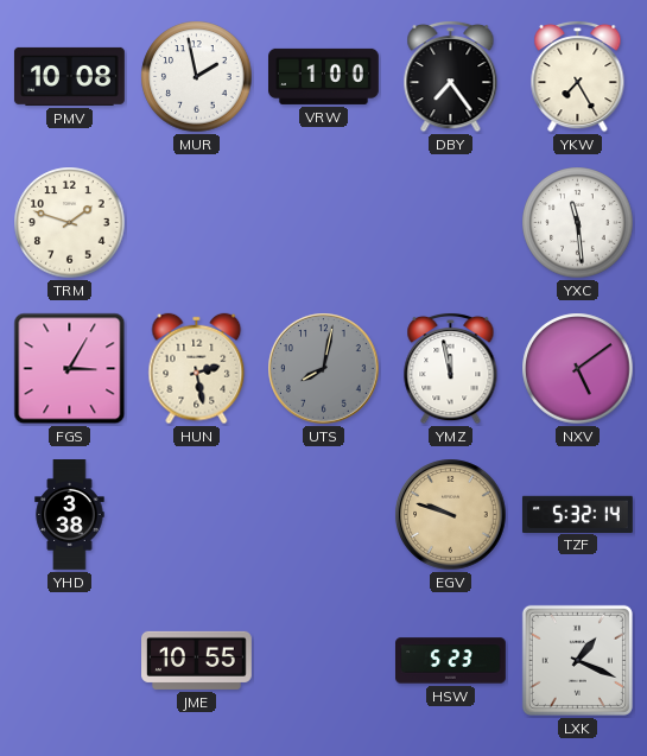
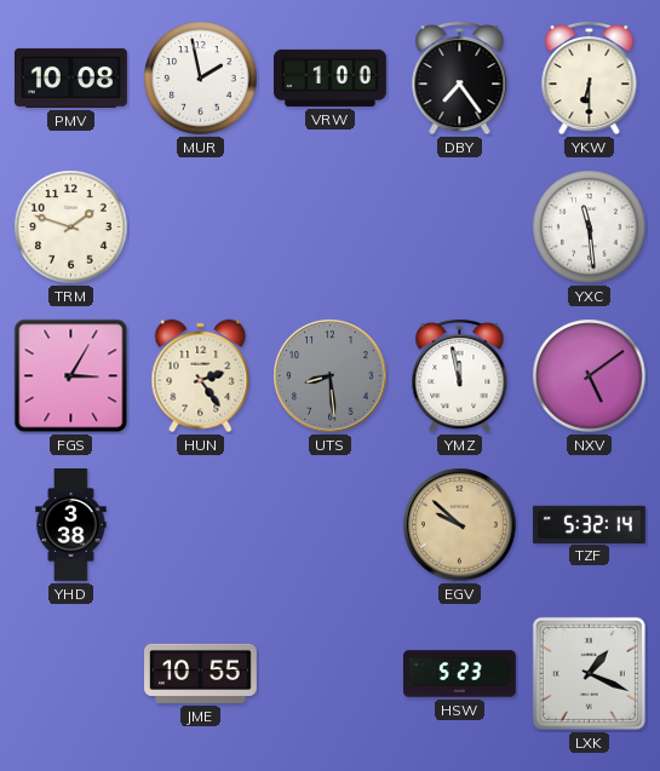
YKW: 7:25 -> 6:30 (590, 77)
HUN: 2:28 -> 2:24 (201, 376)
UTS: 8:02 -> 8:29 (331, 376)
EGV: 9:48 -> 9:52 (460, 525)
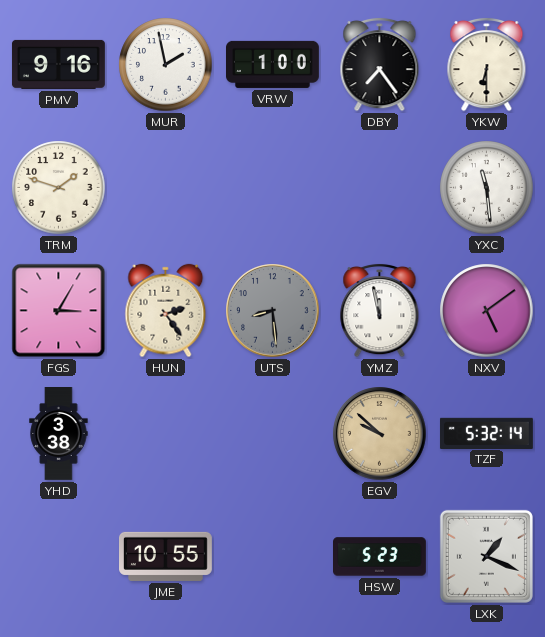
PMV: 10:08 -> 9:16 (58, 64)
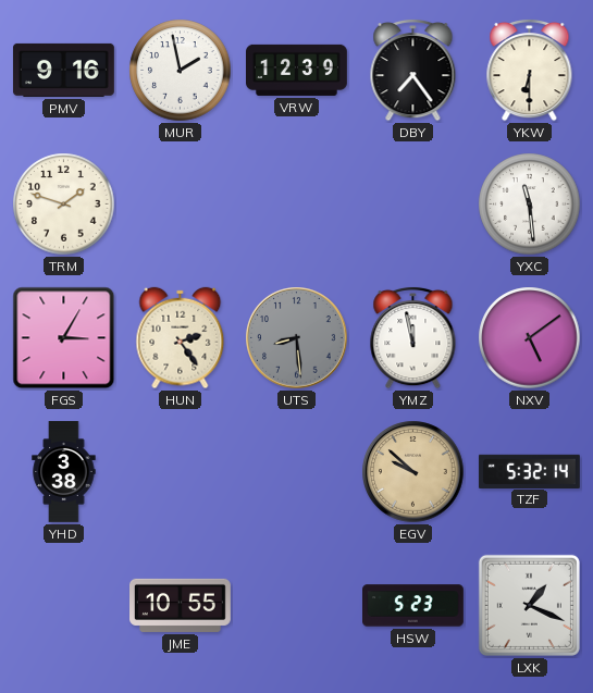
VRW: 1:00 -> 12:39 (297, 70)
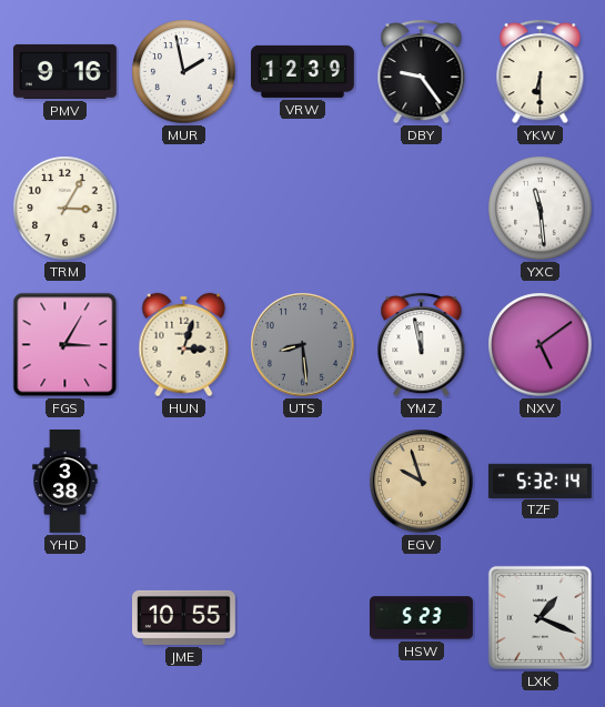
DBY: 7:24 -> 9:24 (422, 71)
TRM: 1:48 -> 3:05 (65, 209)
HUN: 2:24 -> 3:03 (184, 345)
EGV: 9:52 -> 9:57 (422, 482)
